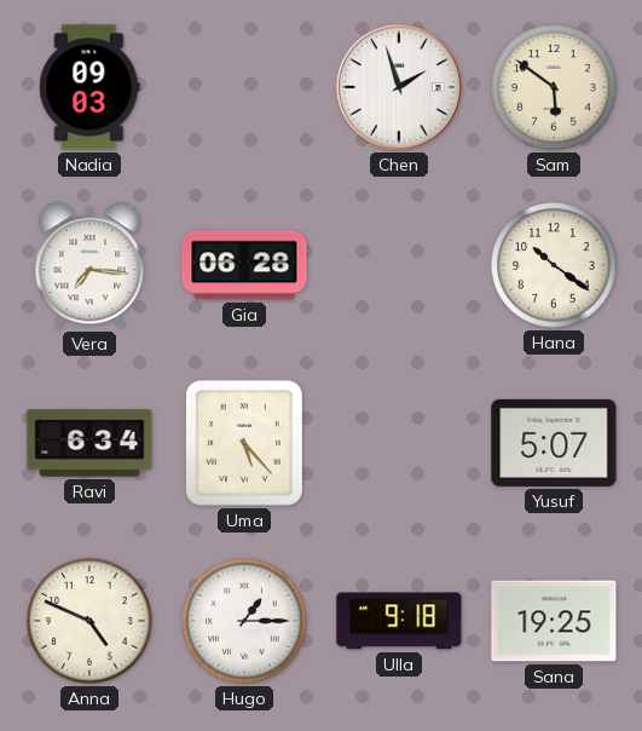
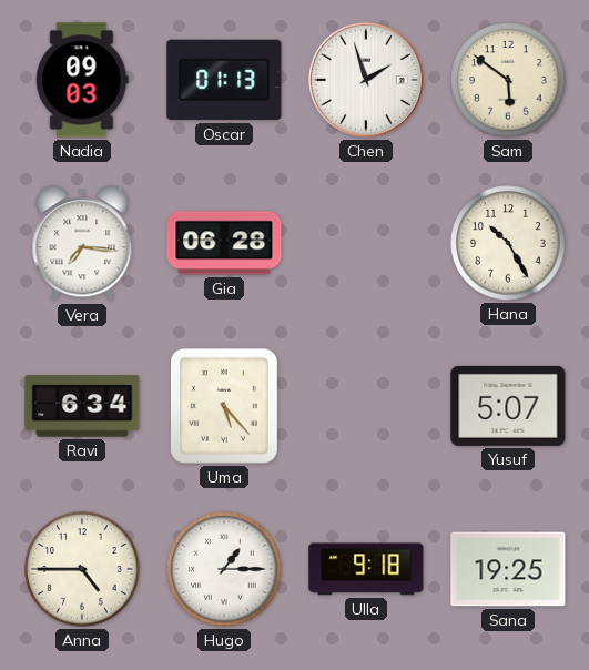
Oscar: none -> 01:13 (224, 80)
Hana: 10:21 -> 10:25 (508, 243)
Anna: 4:49 -> 4:45 (82, 569)
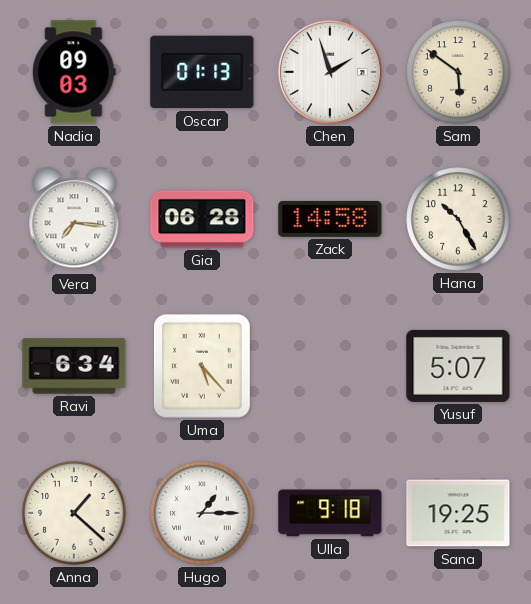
Zack: none -> 14:58 (330, 219)
Anna: 4:45 -> 1:22 (74, 513)
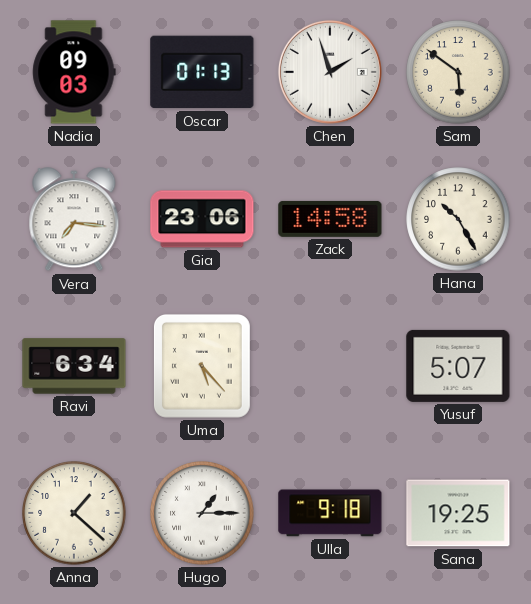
Gia: 06:28 -> 23:06 (202, 219)
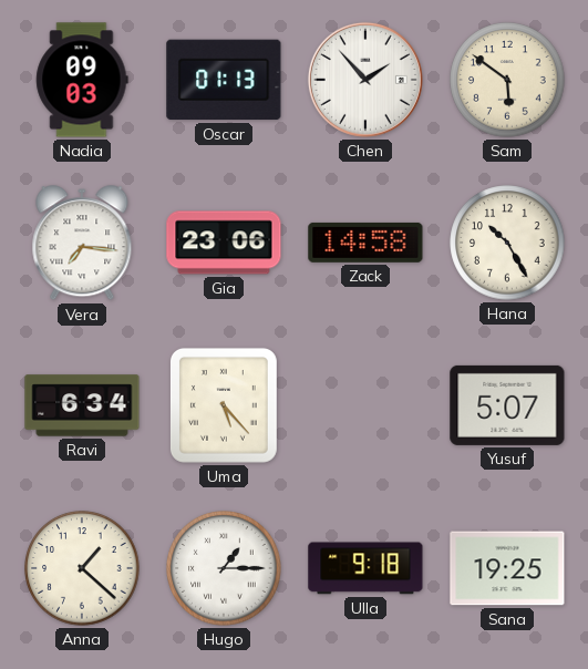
Chen: 1:57 -> 1:53 (365, 80)
